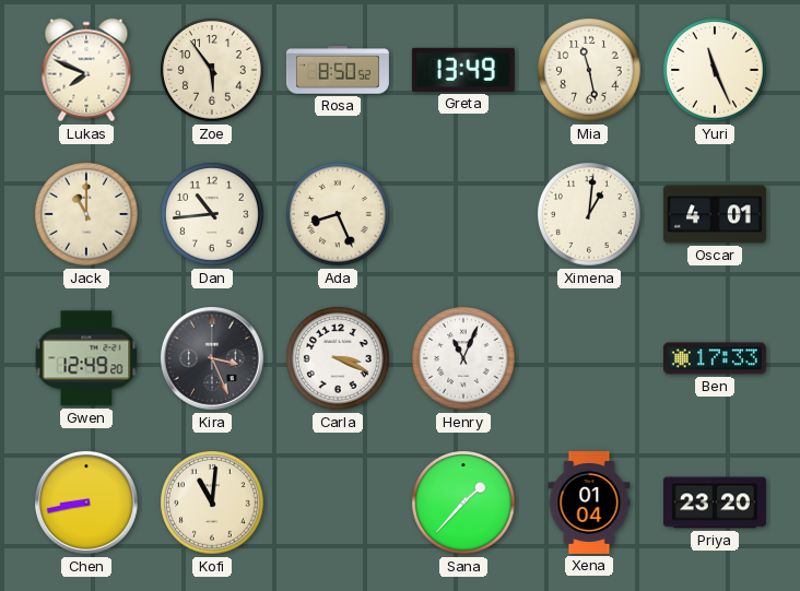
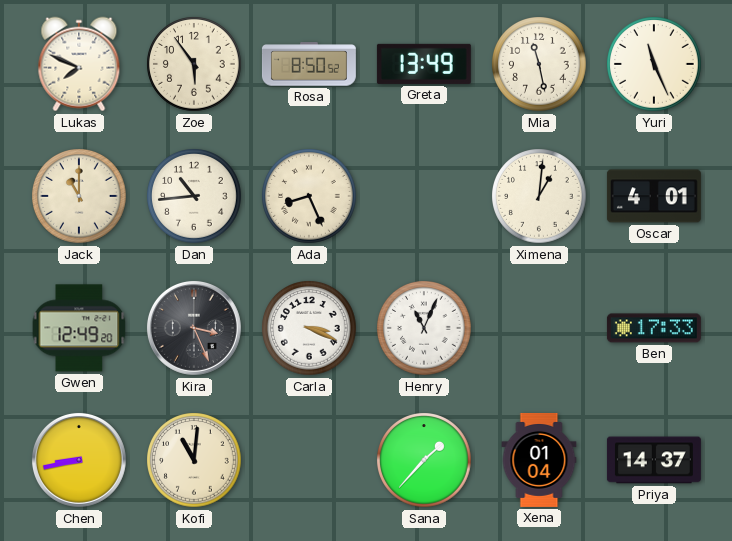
Priya: 23:20 -> 14:37 (654, 460)
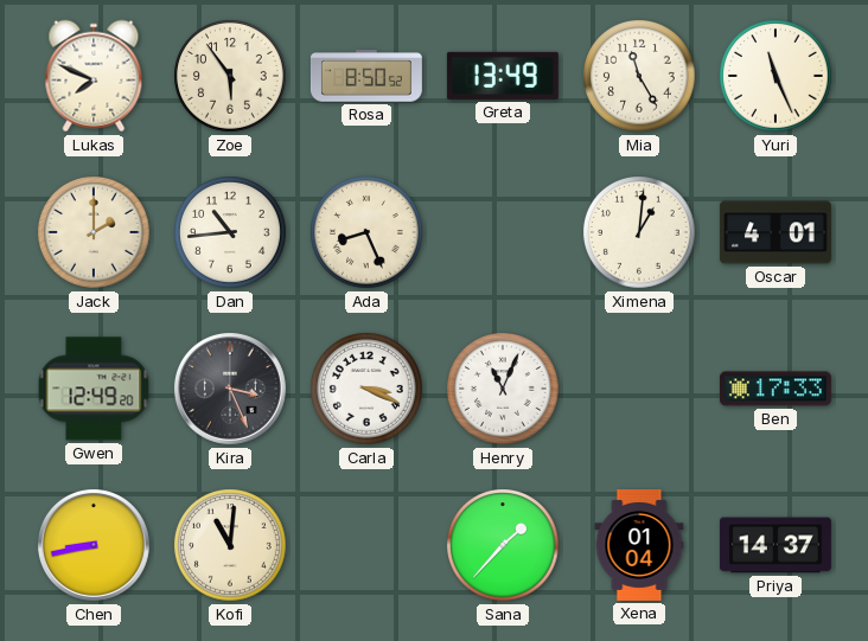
Mia: 11:28 -> 11:25 (639, 76)
Jack: 11:00 -> 2:00 (94, 232)
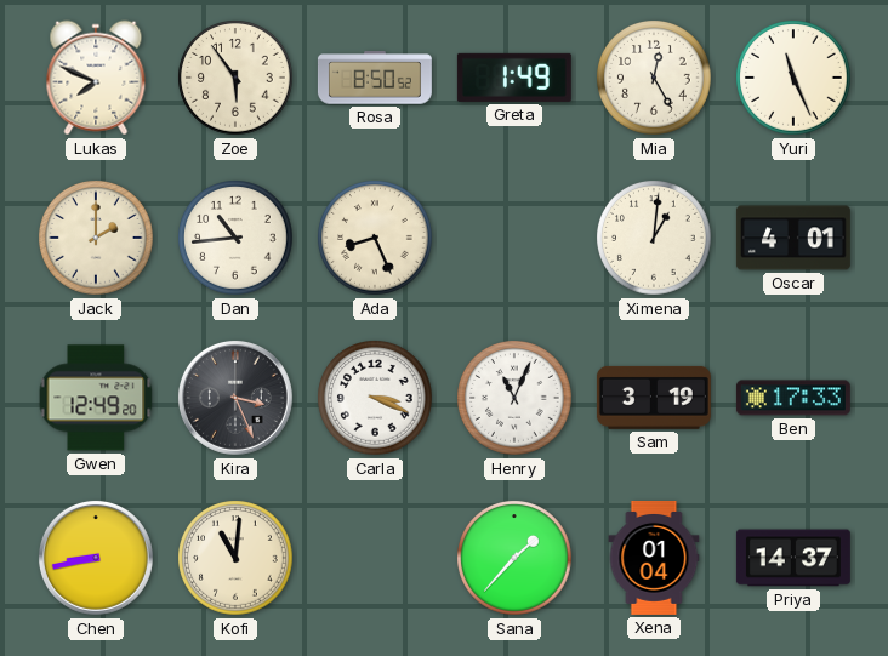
Greta: 13:49 -> 1:49 (514, 78)
Mia: 11:25 -> 12:25 (654, 78)
Sam: none -> 3:19 (654, 398)
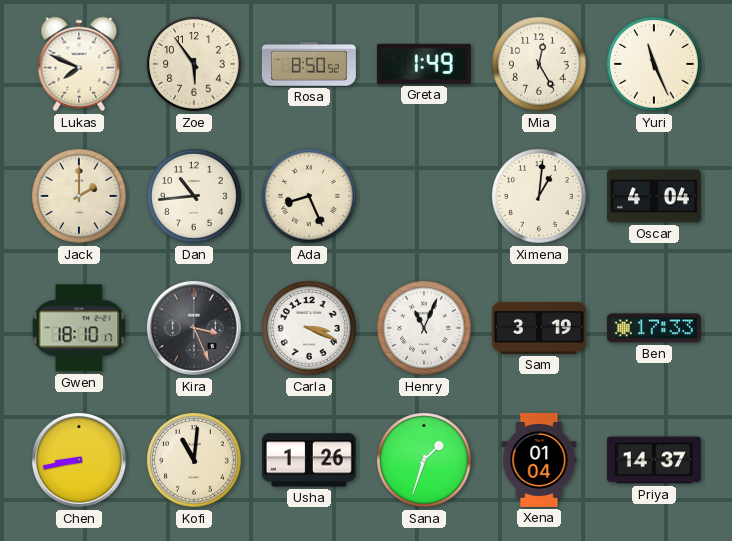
Oscar: 4:01 -> 4:04 (654, 196)
Gwen: 12:49 -> 18:10 (79, 328)
Usha: none -> 1:26 (309, 460)
Sana: 1:37 -> 1:33 (424, 460)
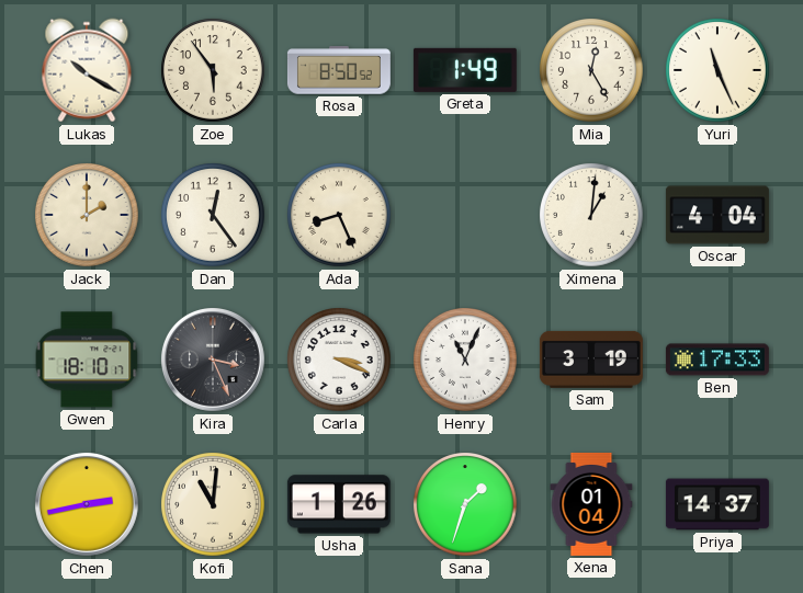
Lukas: 7:49 -> 10:20 (87, 70)
Dan: 10:44 -> 12:24 (213, 215)
Chen: 8:43 -> 2:43 (87, 504)
